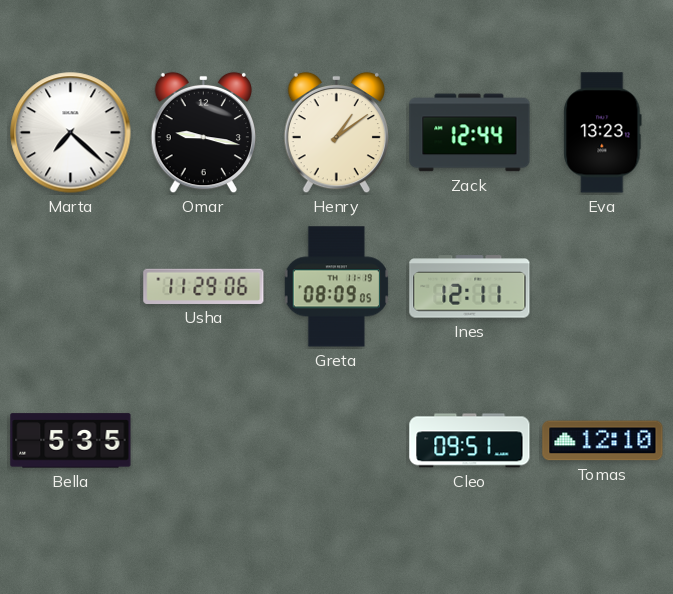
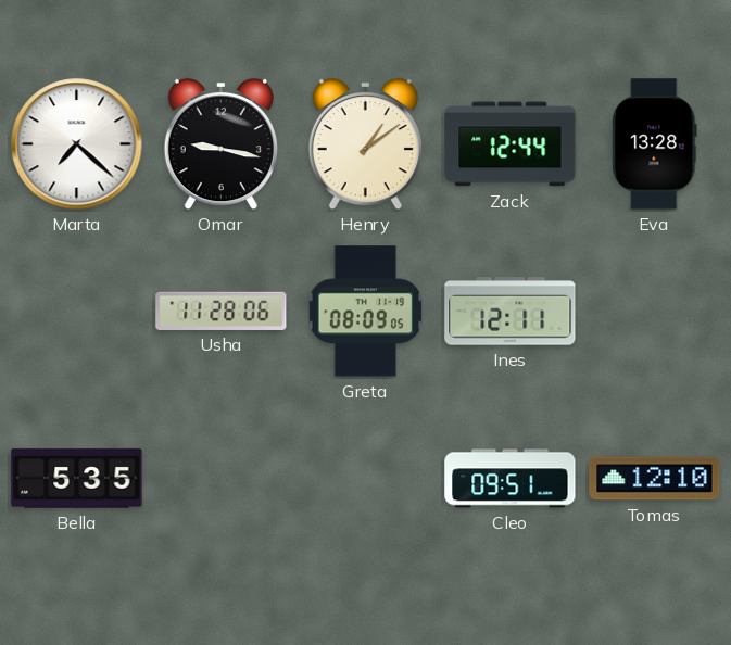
Eva: 13:23 -> 13:28 (655, 144)
Usha: 11:29 -> 11:28 (222, 311)
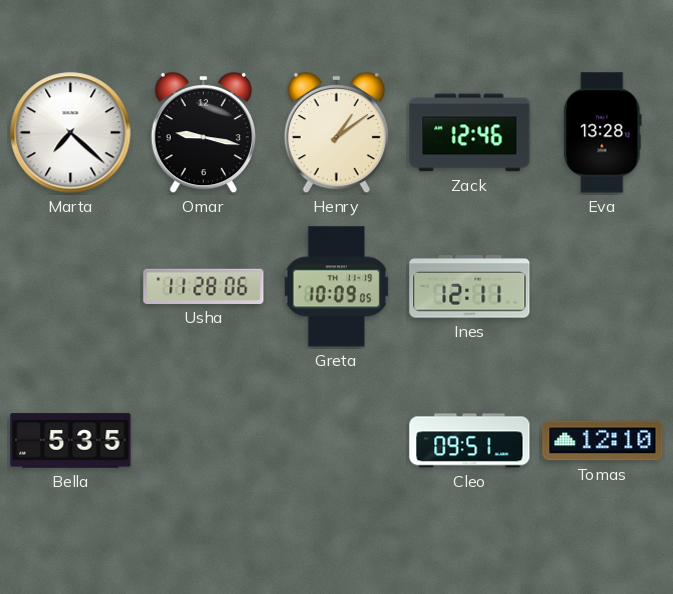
Zack: 12:44 -> 12:46 (470, 133)
Greta: 08:09 -> 10:09 (336, 287)
